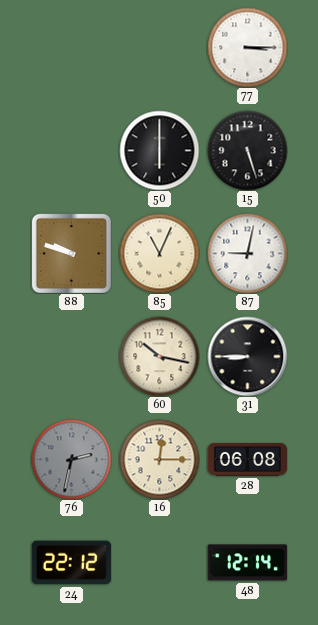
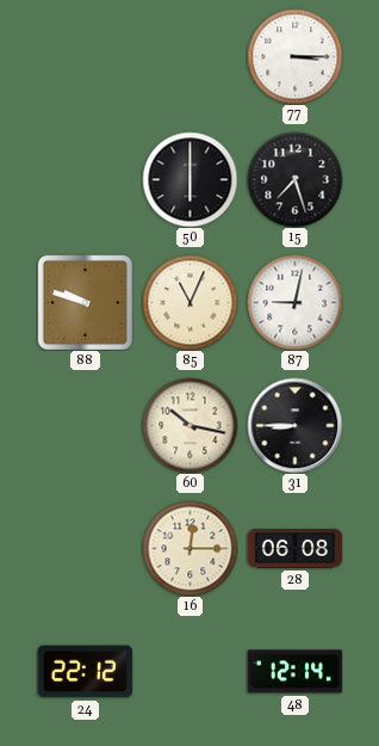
15: 5:27 -> 7:27 (294, 179)
76: 2:32 -> none (71, 459)
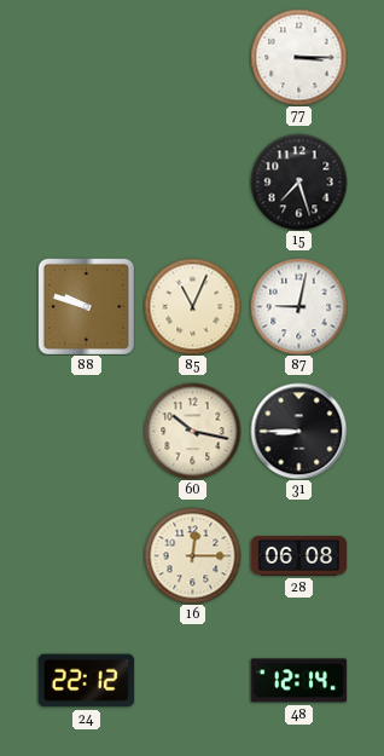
50: 6:00 -> none (189, 179)
